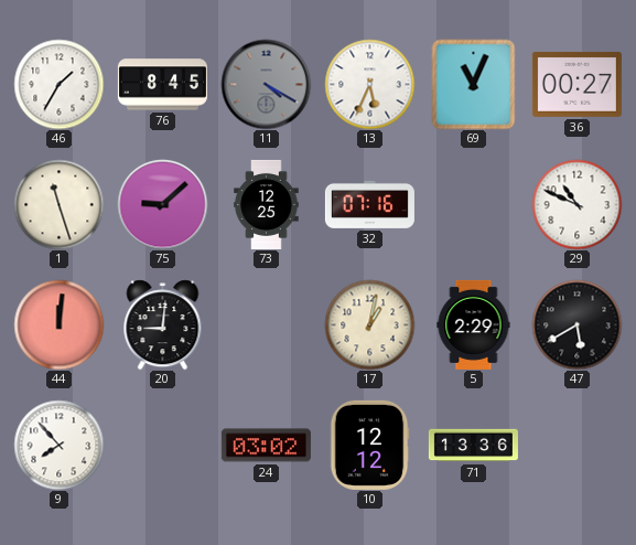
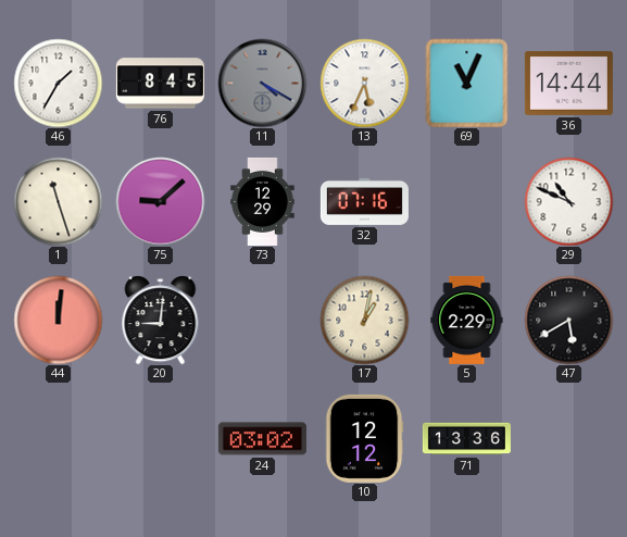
36: 00:27 -> 14:44 (568, 83)
73: 12:25 -> 12:29 (263, 201)
9: 7:53 -> none (58, 445)
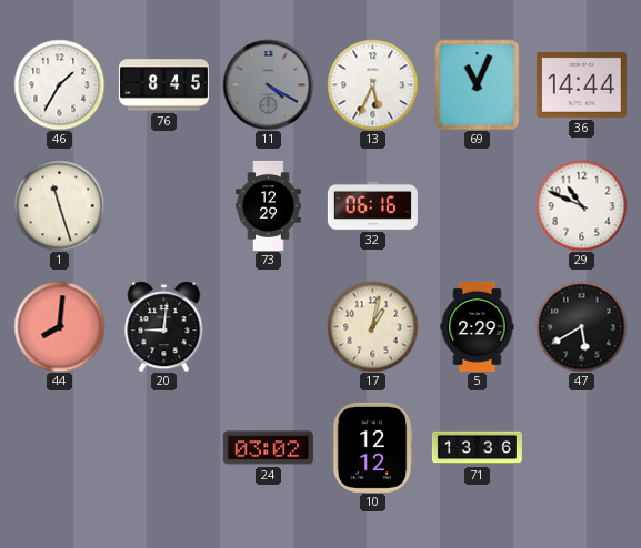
75: 9:08 -> none (160, 201)
32: 07:16 -> 06:16 (372, 205)
44: 12:01 -> 8:01 (59, 326)
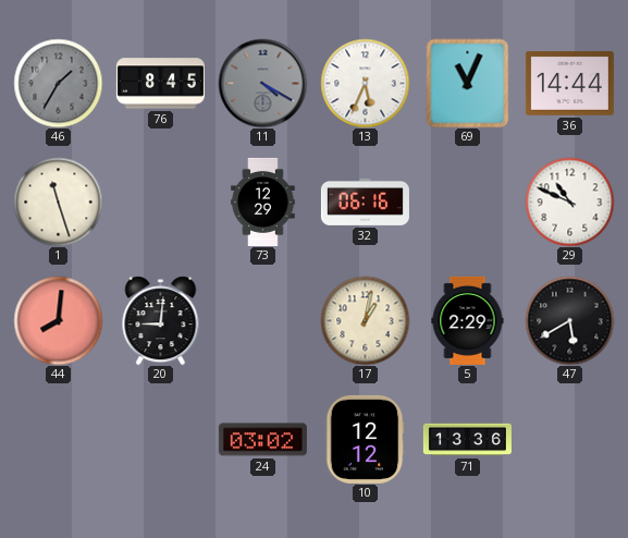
46 dial: white -> grey (58, 83)
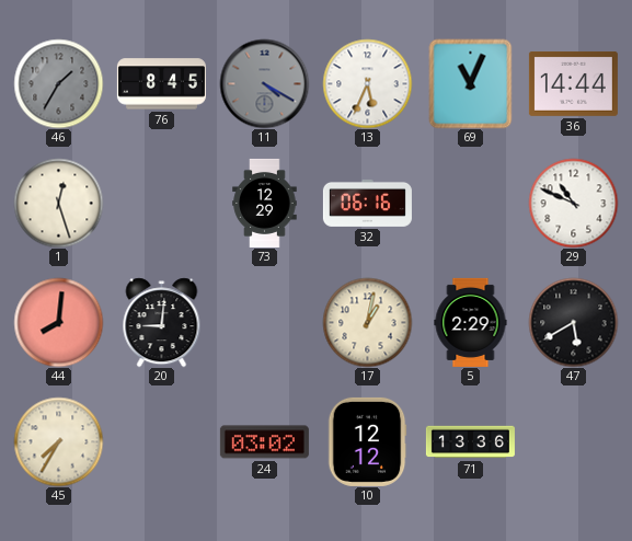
1: 11:27 -> 12:27 (58, 203)
45: none -> 7:35 (58, 441)
